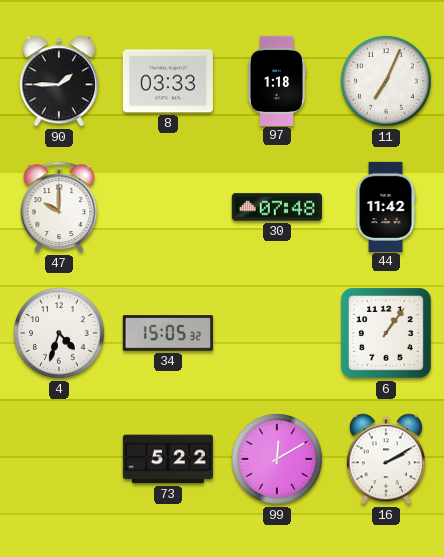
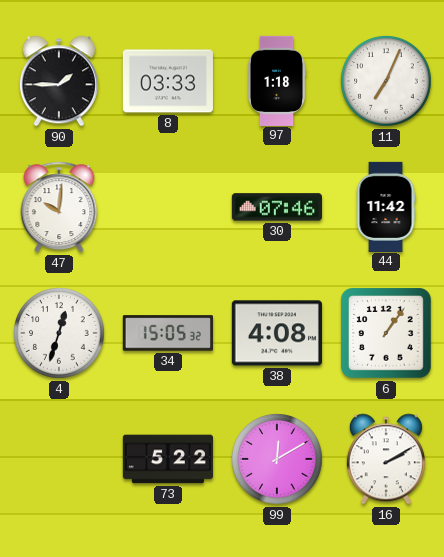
47: 10:00 -> 10:01 (59, 207)
30: 07:48 -> 07:46 (277, 207)
4: 4:33 -> 12:33 (59, 333)
38: none -> 4:08 (277, 333)
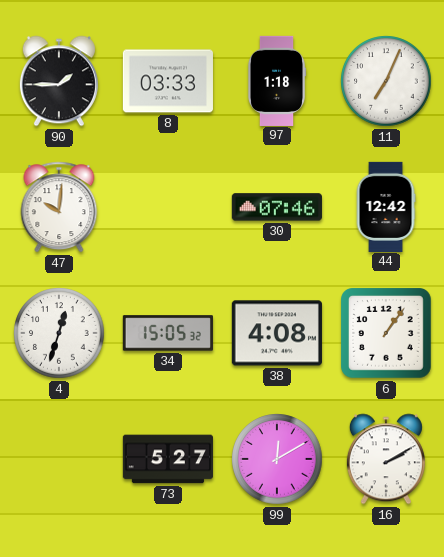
44: 11:42 -> 12:42 (386, 206)
73: 5:22 -> 5:27 (168, 459)
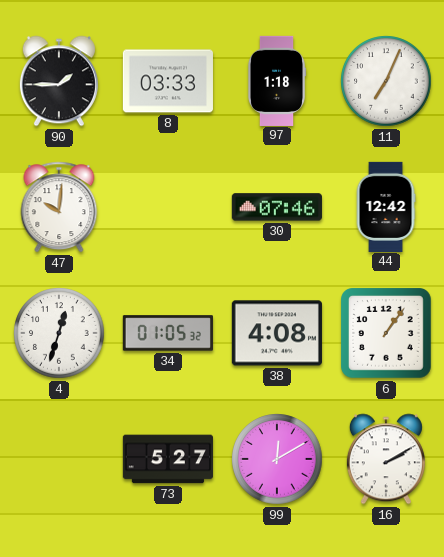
34: 15:05 -> 01:05 (168, 333)
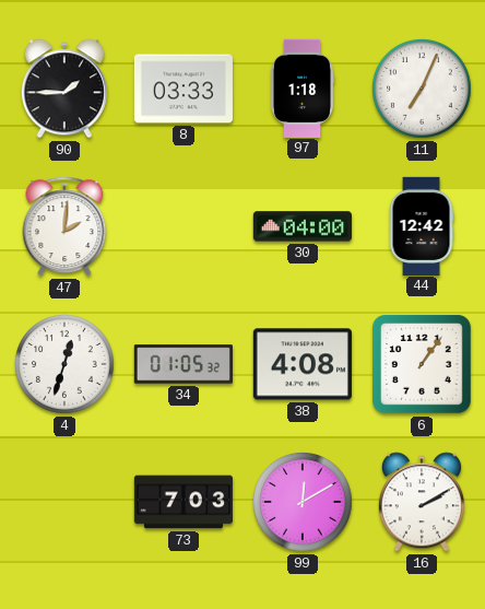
47: 10:01 -> 2:01 (64, 226)
30: 07:46 -> 04:00 (303, 226)
73: 5:27 -> 7:03 (184, 502)
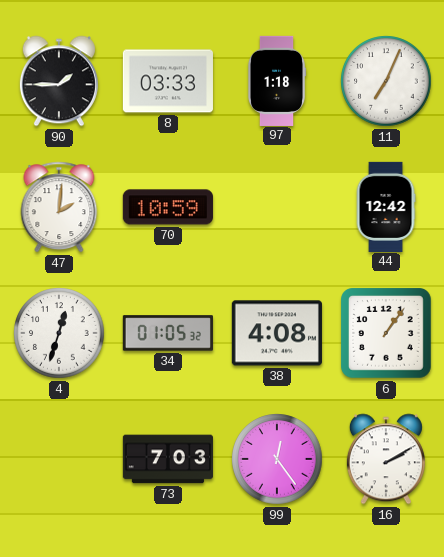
70: none -> 10:59 (168, 207)
30: 04:00 -> none (303, 226)
99: 12:10 -> 12:24 (277, 459)
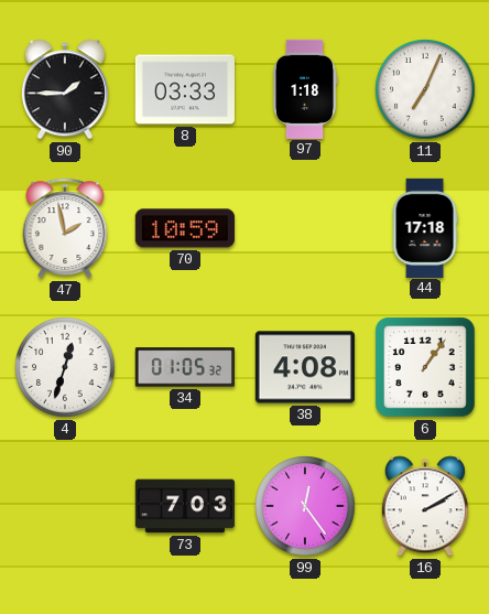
47: 2:01 -> 1:58 (65, 228)
44: 12:42 -> 17:18 (425, 227)
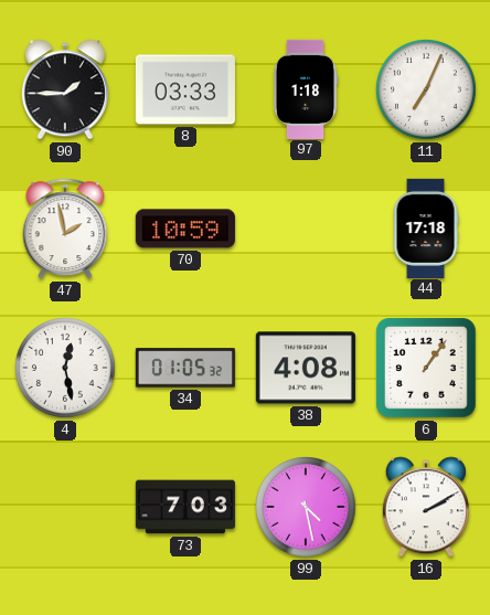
4: 12:33 -> 12:28 (65, 368)
99: 12:24 -> 4:28 (306, 507)
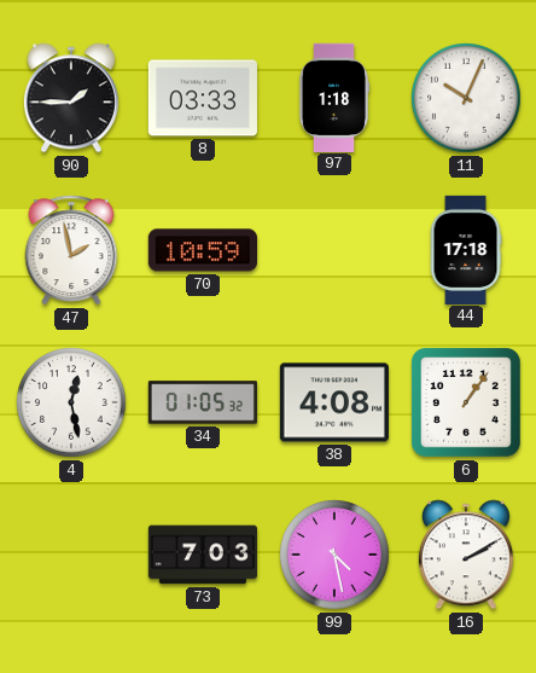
11: 7:04 -> 10:04 (466, 98)
